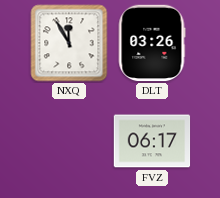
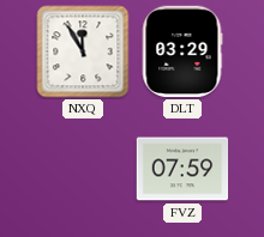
DLT: 03:26 -> 03:29 (182, 51)
FVZ: 06:17 -> 07:59 (182, 169)
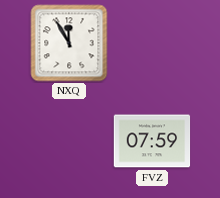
DLT: 03:29 -> none (182, 51)
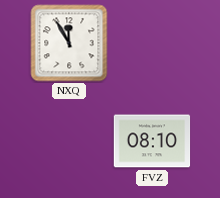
FVZ: 07:59 -> 08:10 (152, 141)
